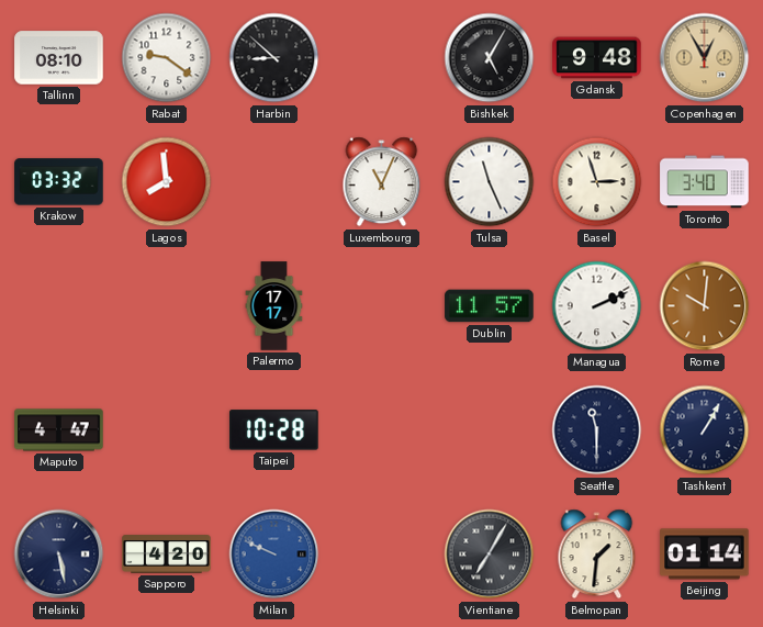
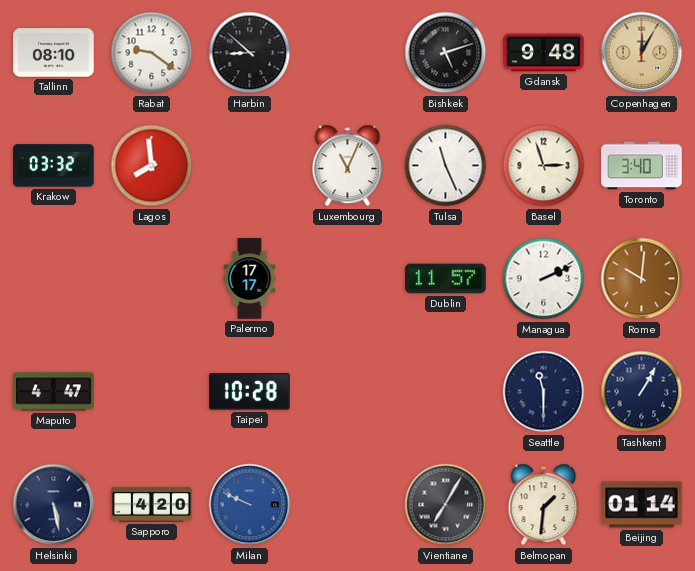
Bishkek: 5:05 -> 5:12 (446, 53)
Copenhagen: 12:55 -> 12:05 (642, 53)
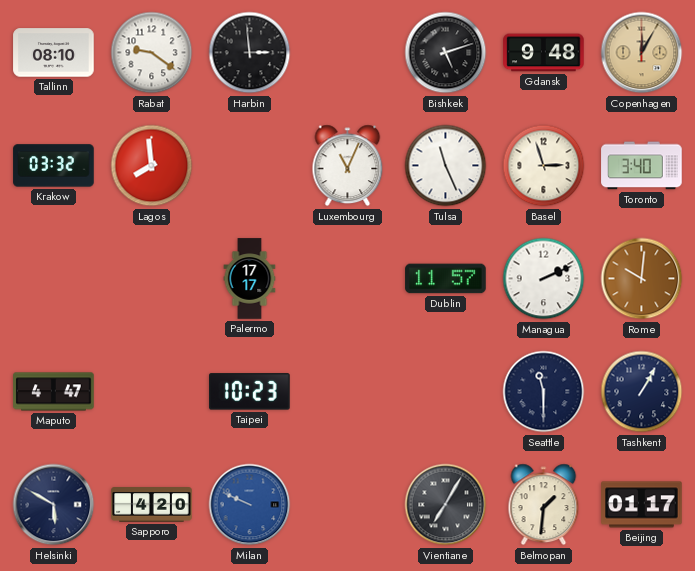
Harbin: 8:52 -> 2:59 (250, 53)
Taipei: 10:28 -> 10:23 (250, 392)
Helsinki: 5:28 -> 5:50 (54, 505)
Beijing: 01:14 -> 01:17 (642, 505)
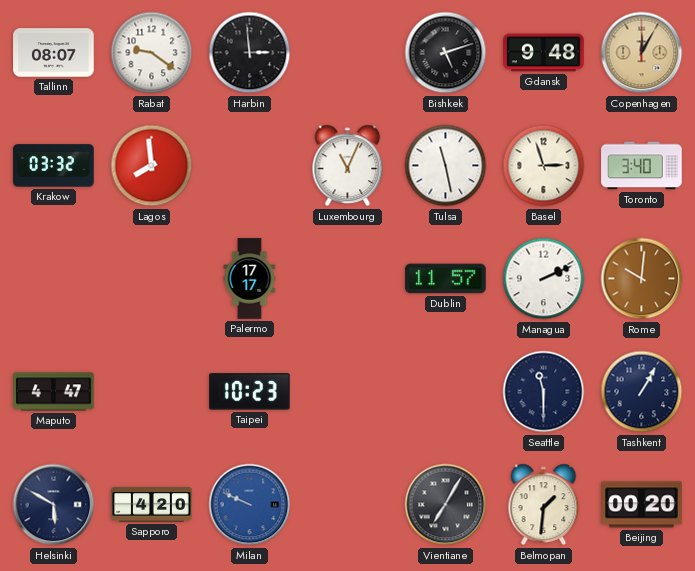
Tallinn: 08:10 -> 08:07 (54, 53)
Tulsa: 11:26 -> 11:28 (446, 166)
Beijing: 01:17 -> 00:20 (642, 505)
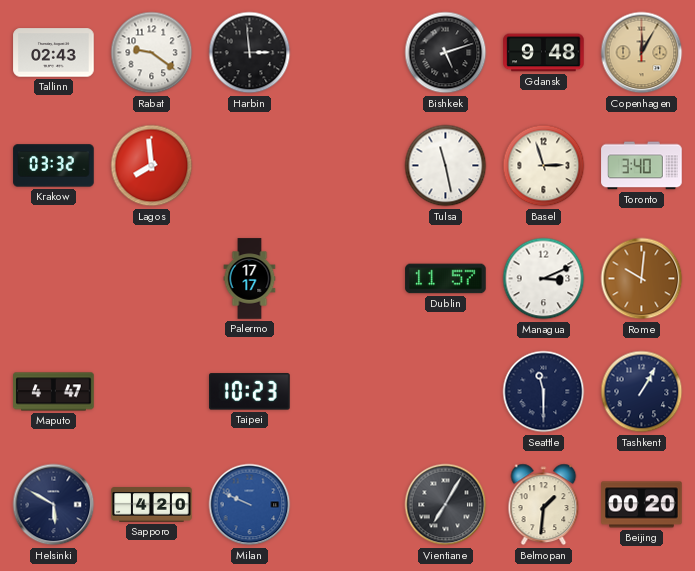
Tallinn: 08:07 -> 02:43 (54, 53)
Luxembourg: 11:04 -> none (348, 166)
Managua: 2:11 -> 3:11 (544, 279)
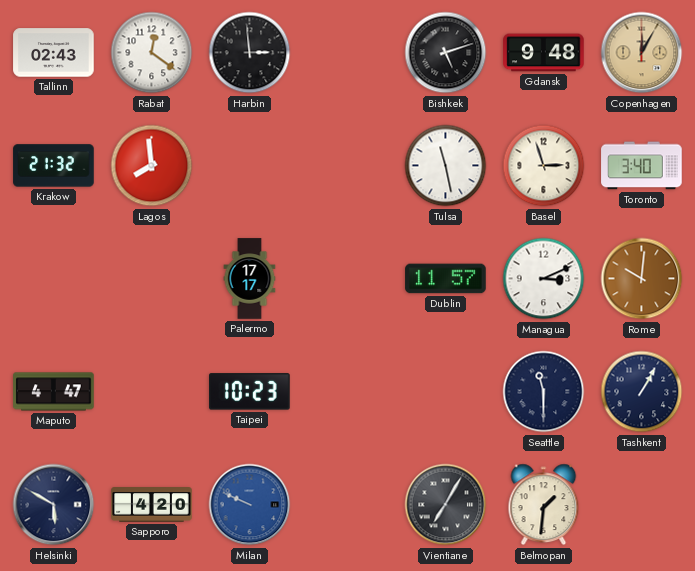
Rabat: 9:21 -> 12:21 (152, 53)
Krakow: 03:32 -> 21:32 (54, 166)
Beijing: 00:20 -> none (642, 505)
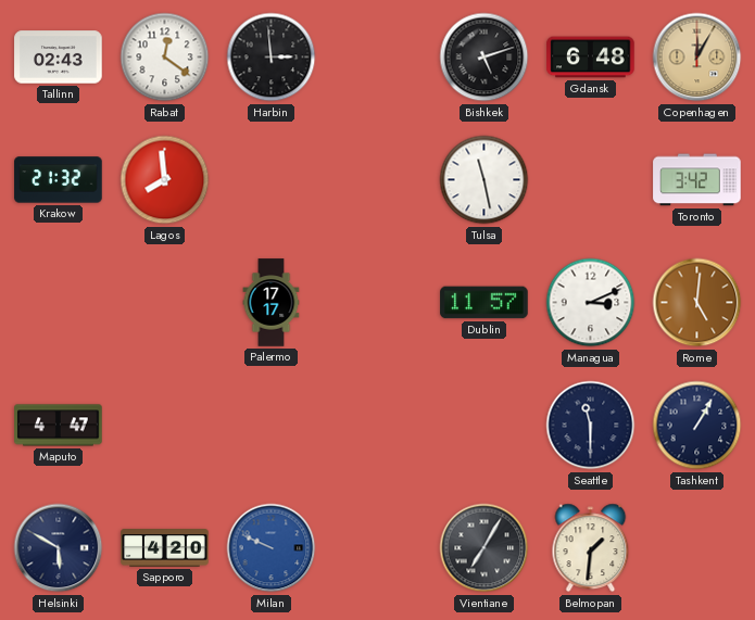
Gdansk: 9:48 -> 6:48 (591, 58)
Basel: 2:57 -> none (544, 166)
Toronto: 3:40 -> 3:42 (697, 180)
Rome: 10:01 -> 5:01 (697, 303)
Taipei: 10:23 -> none (250, 392)
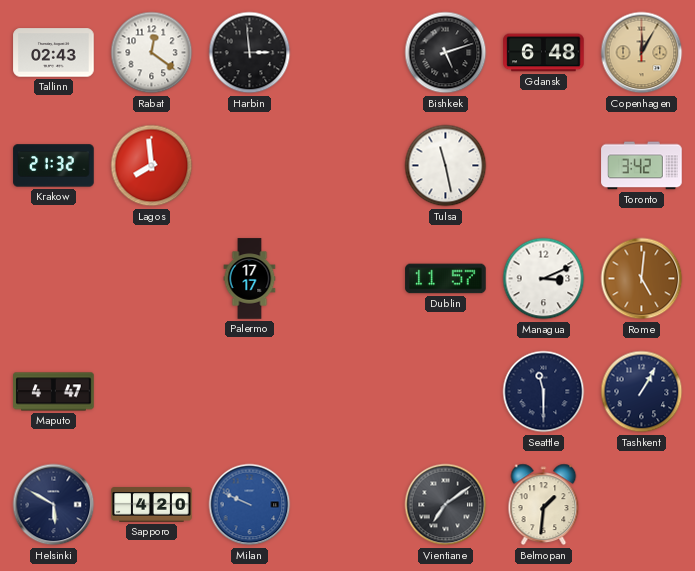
Vientiane: 7:05 -> 7:09 (446, 505)
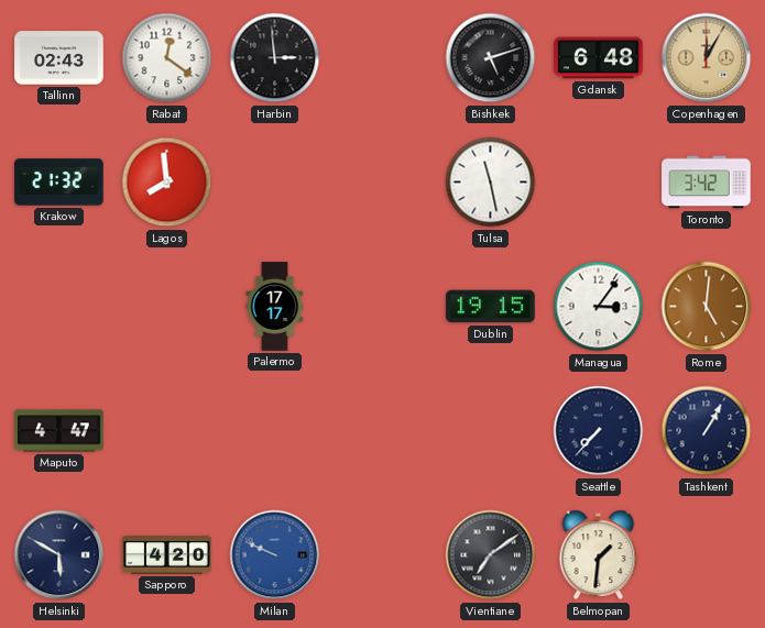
Dublin: 11:57 -> 19:15 (491, 307)
Managua: 3:11 -> 3:06 (599, 307)
Seattle: 11:30 -> 7:37 (599, 431)
